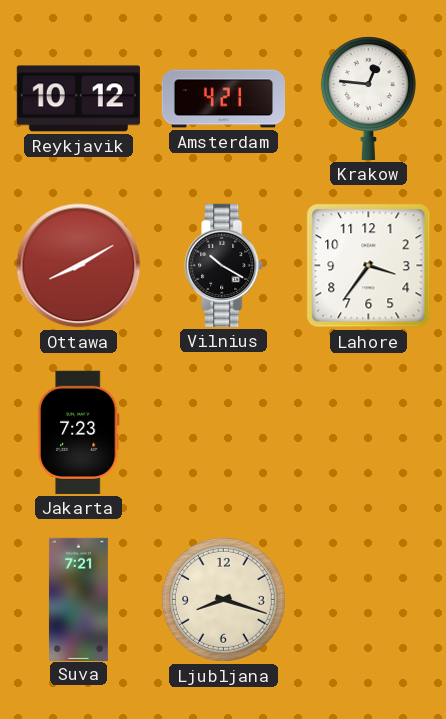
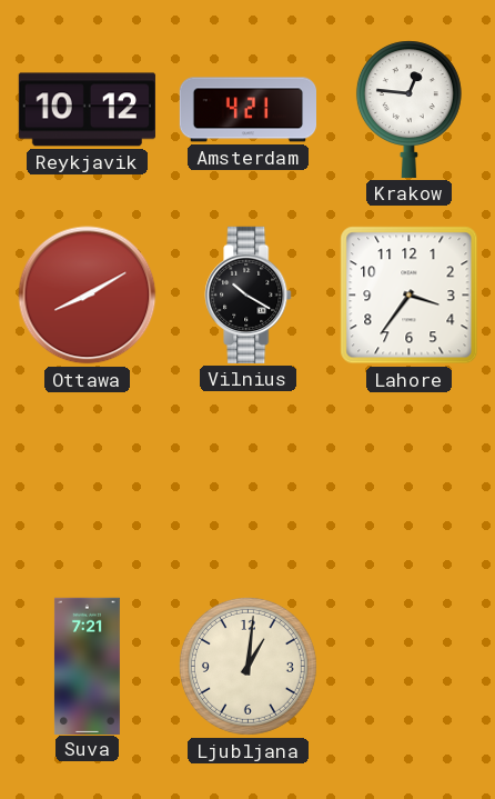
Jakarta: 7:23 -> none (78, 432)
Ljubljana: 8:18 -> 1:01 (247, 666)
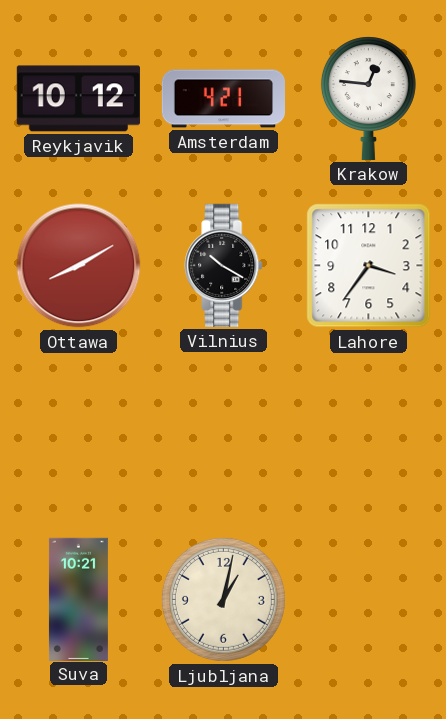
Suva: 7:21 -> 10:21 (78, 599)
Ljubljana: 1:01 -> 1:02 (223, 599)
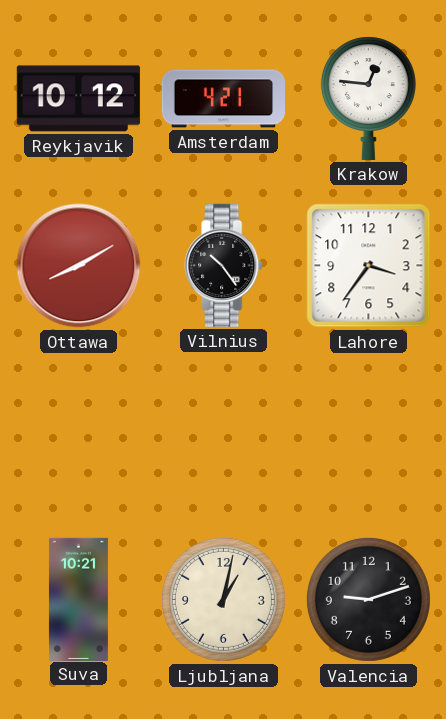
Vilnius: 10:20 -> 10:24 (224, 265)
Valencia: none -> 9:12 (368, 599)
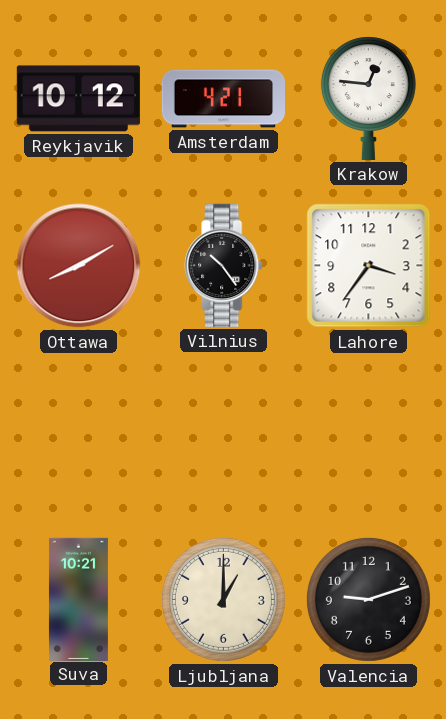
Ljubljana: 1:02 -> 1:00 (223, 599)
